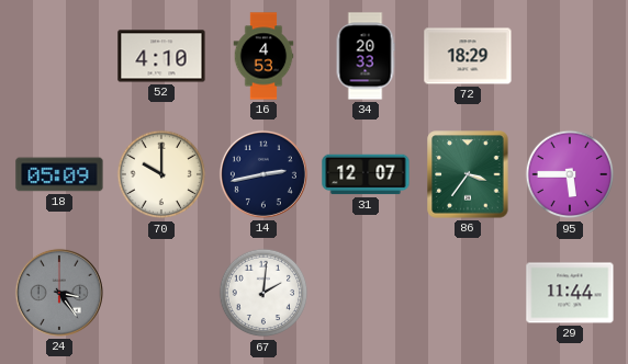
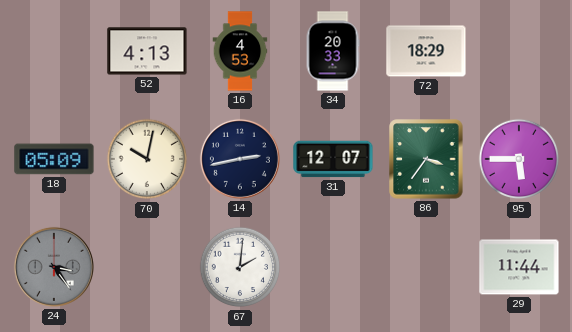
52: 4:10 -> 4:13 (147, 51)
70: 10:00 -> 10:02 (147, 159)
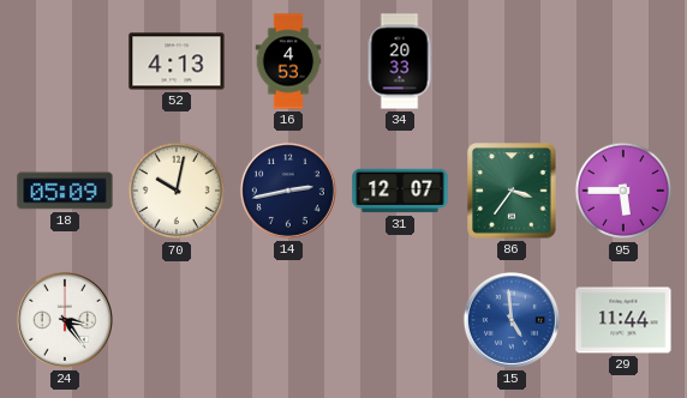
72: 18:29 -> none (426, 51)
24 dial: grey -> white (65, 320)
67: 2:01 -> none (240, 267)
15: none -> 4:59 (512, 320)
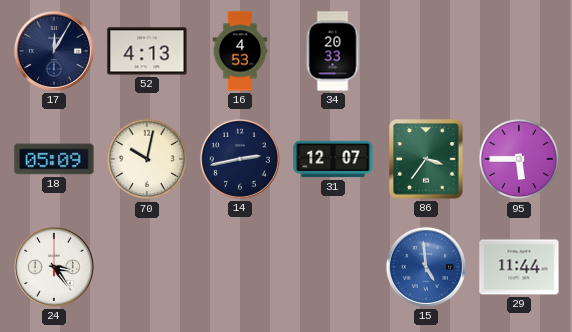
17: none -> 12:05 (54, 51)
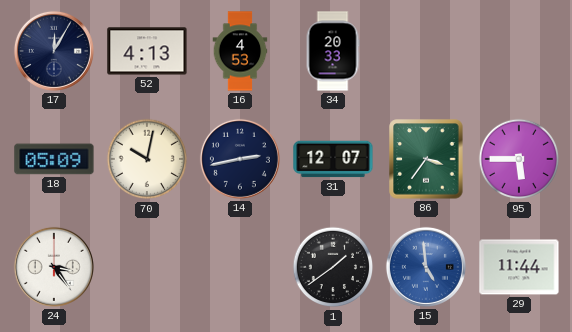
1: none -> 1:39 (333, 267)
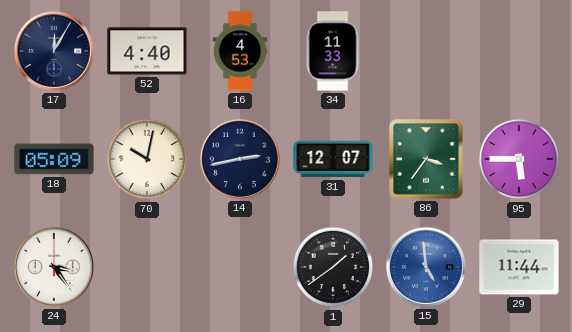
52: 4:13 -> 4:40 (147, 51)
34: 20:33 -> 11:33 (333, 51)
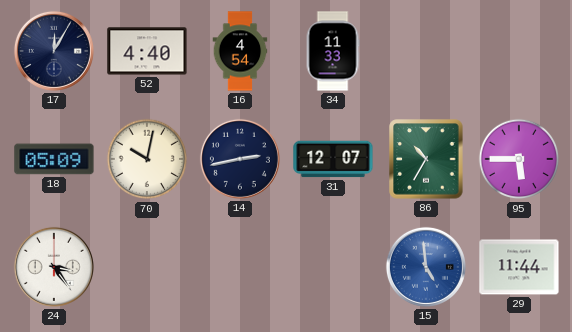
16: 4:53 -> 4:54 (240, 51)
86: 3:36 -> 10:35 (426, 159)
1: 1:39 -> none (333, 267)
